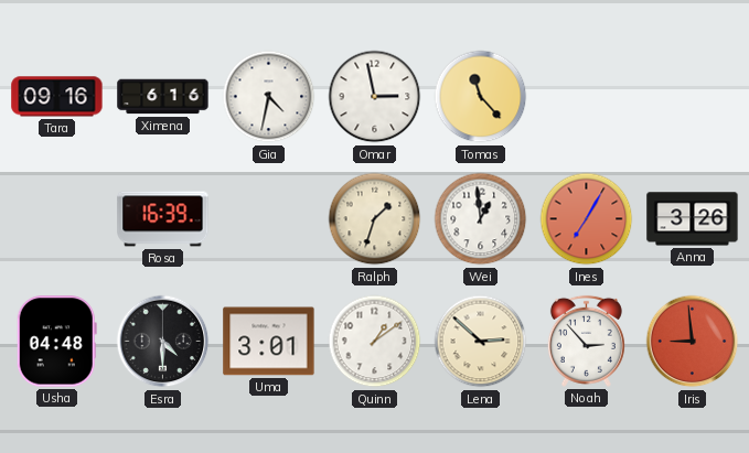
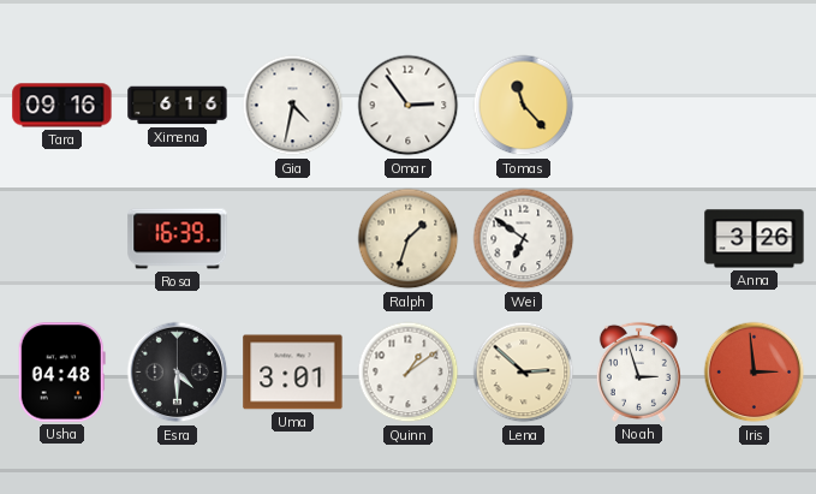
Omar: 2:58 -> 2:54 (409, 106)
Wei: 12:59 -> 6:51 (524, 239)
Ines: 7:05 -> none (587, 219)
Noah: 2:53 -> 2:57 (638, 371)
Iris: 8:59 -> 2:59 (755, 373)
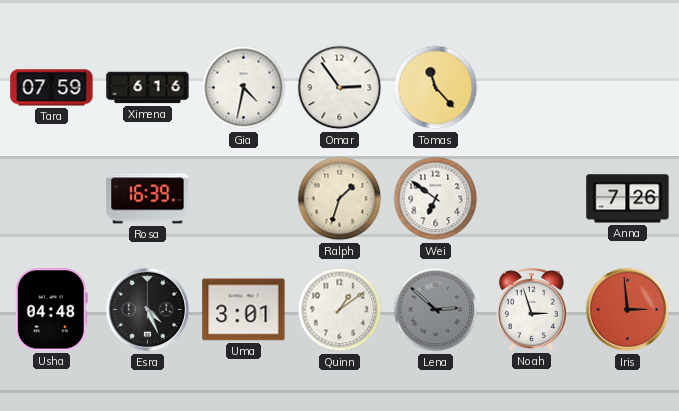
Tara: 09:16 -> 07:59 (52, 88)
Anna: 3:26 -> 7:26 (628, 199)
Esra: 4:30 -> 4:26 (148, 310)
Lena dial: cream -> grey (436, 310)
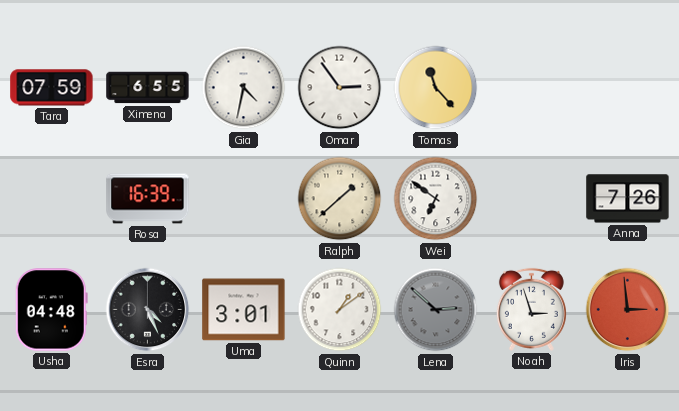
Ximena: 6:16 -> 6:55 (148, 88)
Ralph: 1:33 -> 1:38 (340, 199)
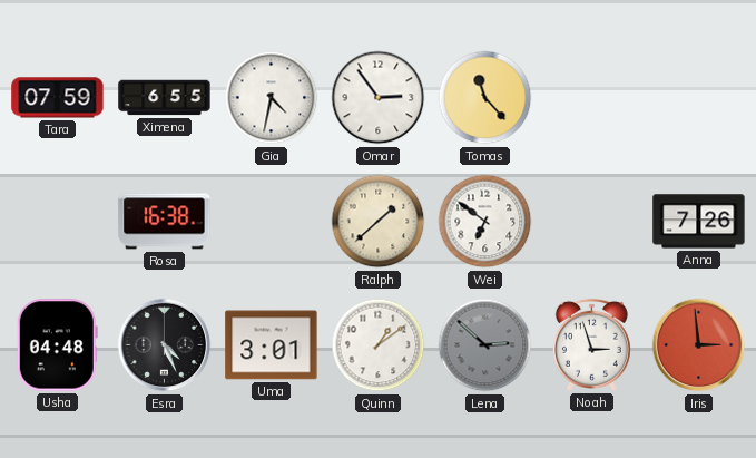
Rosa: 16:39 -> 16:38 (165, 222)
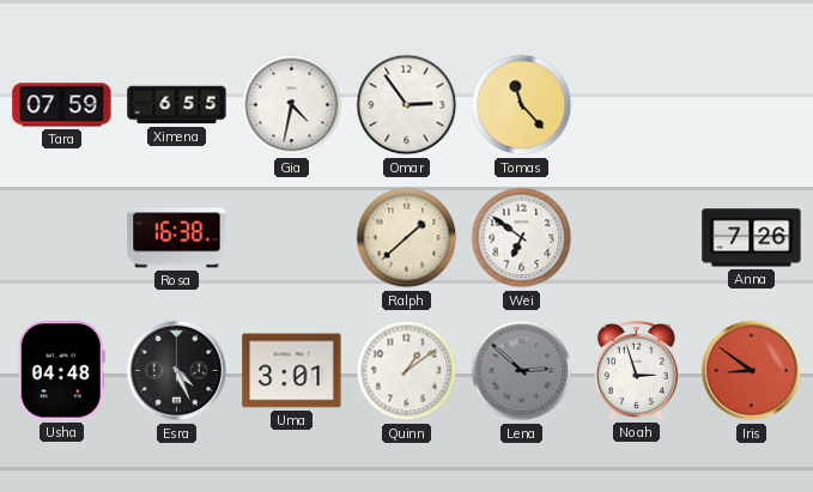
Iris: 2:59 -> 8:51 (752, 371)
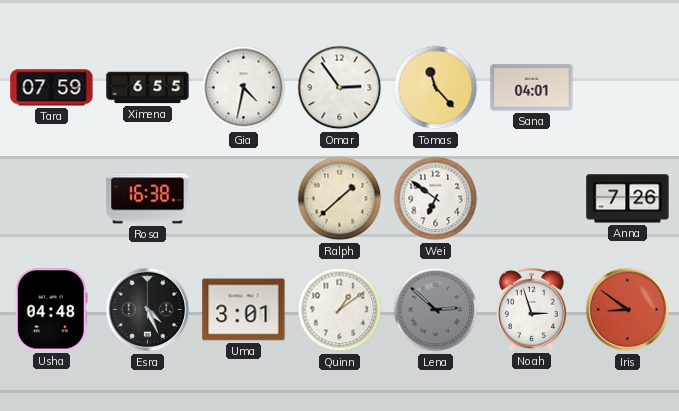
Sana: none -> 04:01 (532, 88)
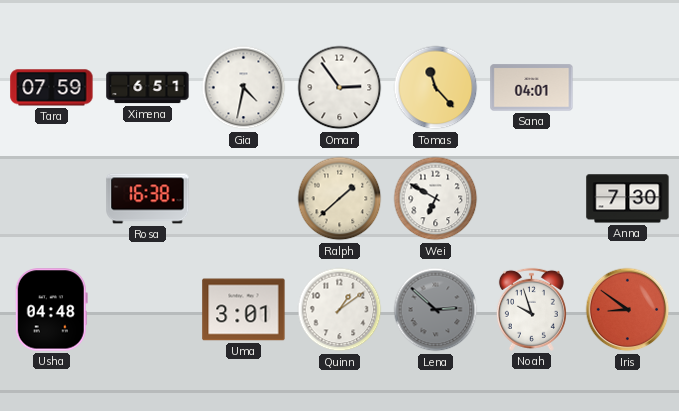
Ximena: 6:55 -> 6:51 (148, 88)
Wei: 6:51 -> 6:50 (436, 199)
Anna: 7:26 -> 7:30 (628, 199)
Esra: 4:26 -> none (148, 310)
Noah: 2:57 -> 9:57 (531, 309)
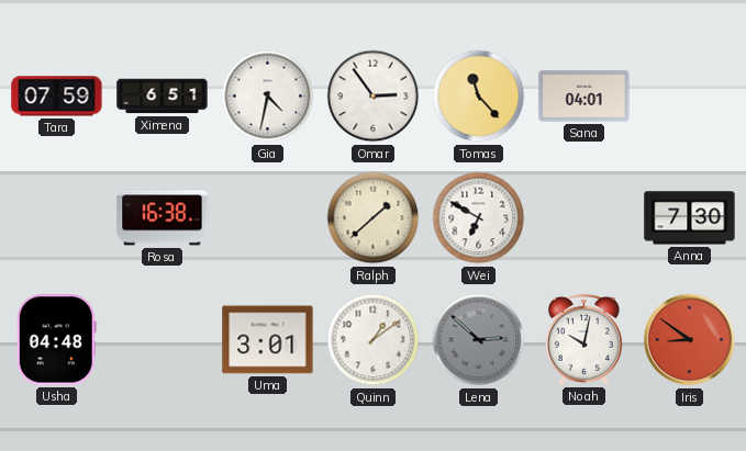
Noah: 9:57 -> 10:02 (583, 339)
